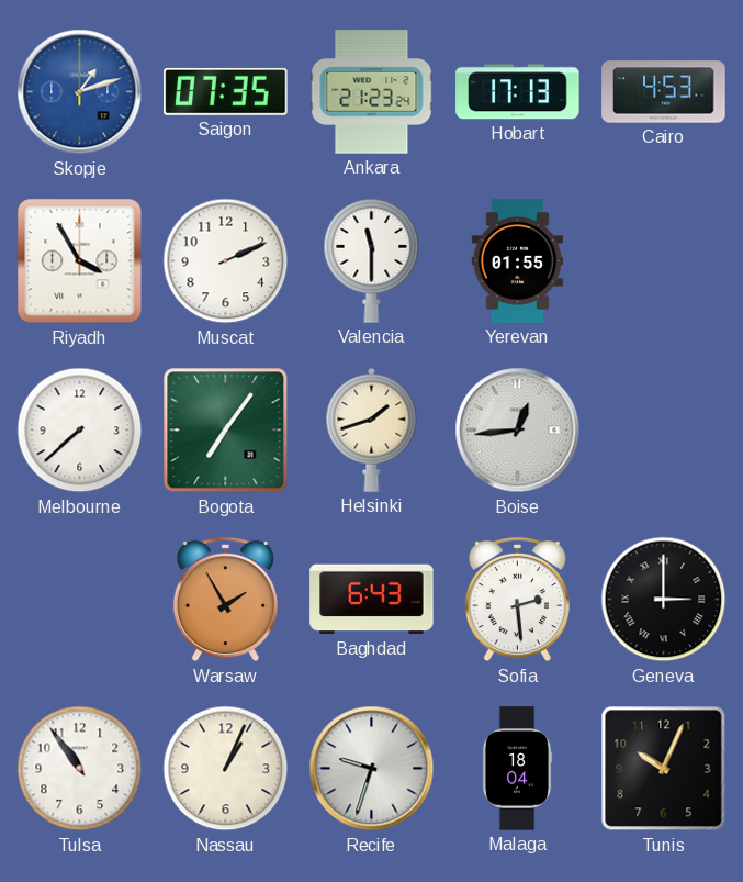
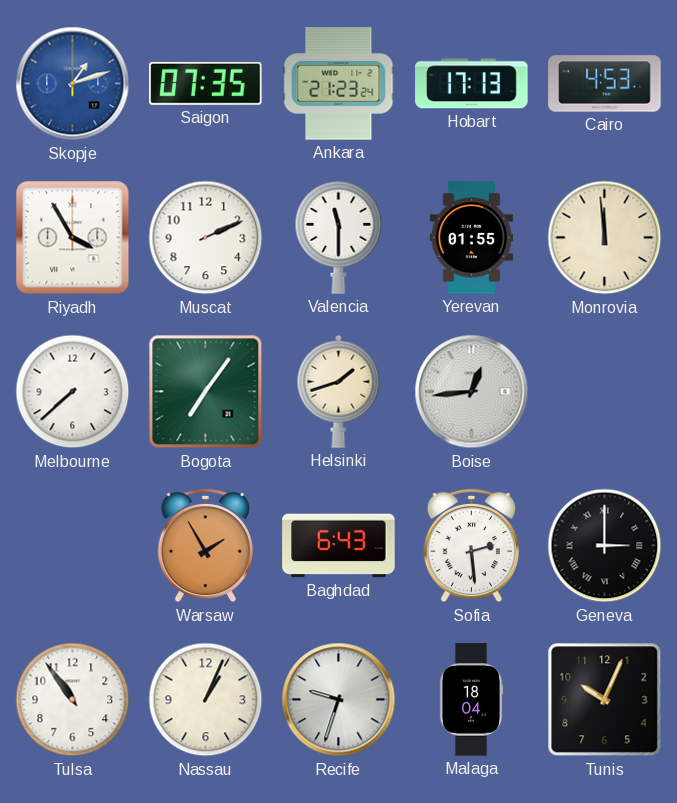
Monrovia: none -> 11:59 (605, 238)
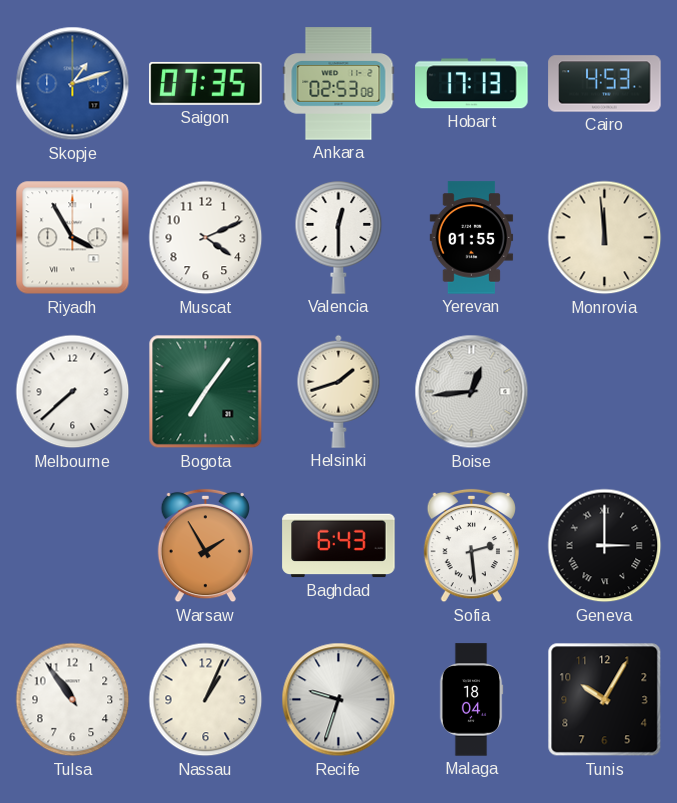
Ankara: 21:23 -> 02:53 (339, 84)
Muscat: 2:11 -> 4:11 (206, 238)
Valencia: 11:30 -> 12:30 (339, 238)
Tunis: 10:04 -> 10:05 (605, 700)
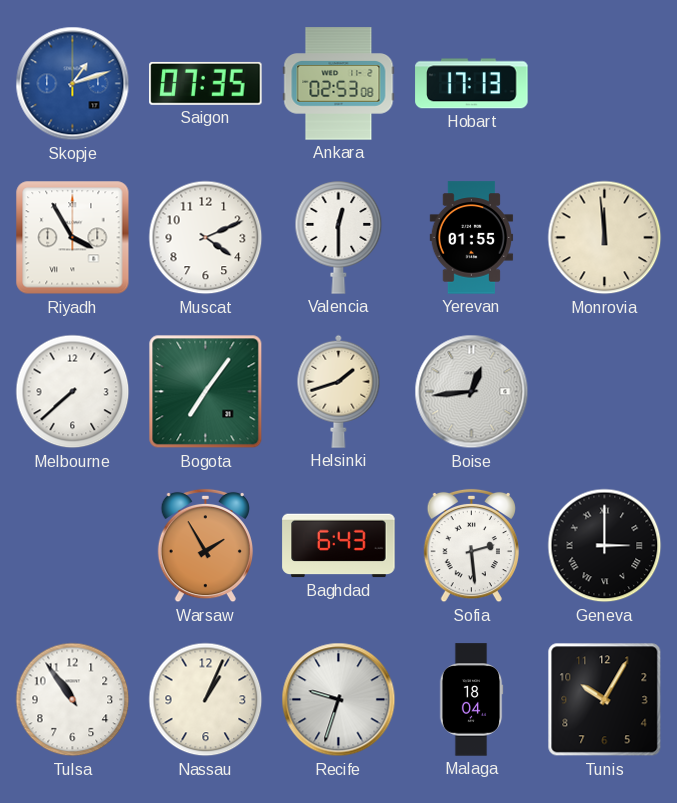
Cairo: 4:53 -> none (605, 84)
